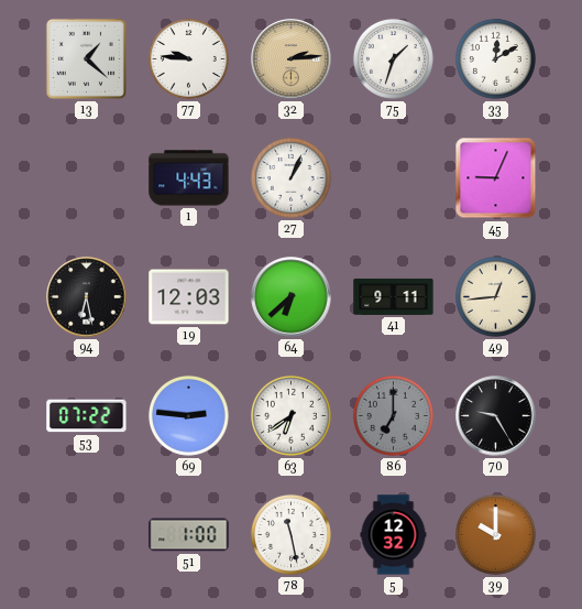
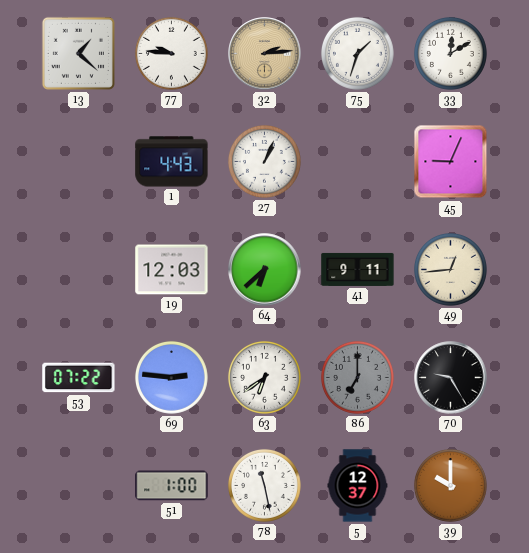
94: 6:28 -> none (87, 297)
5: 12:32 -> 12:37 (358, 486)
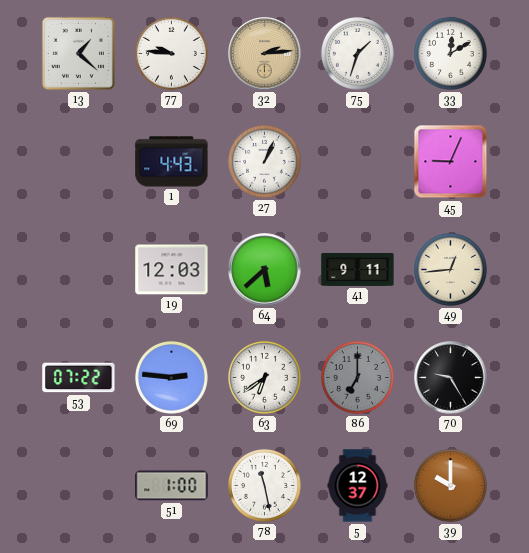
64: 6:38 -> 5:38 (265, 270)
